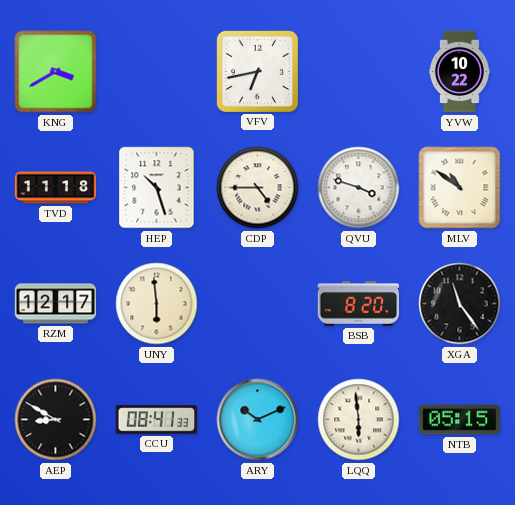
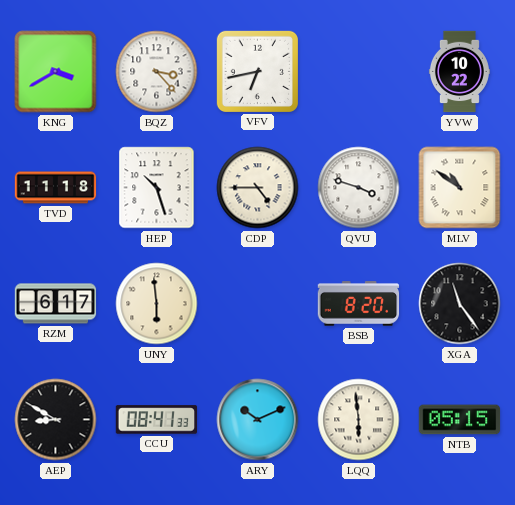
BQZ: none -> 3:23 (157, 72)
RZM: 12:17 -> 6:17 (56, 304)
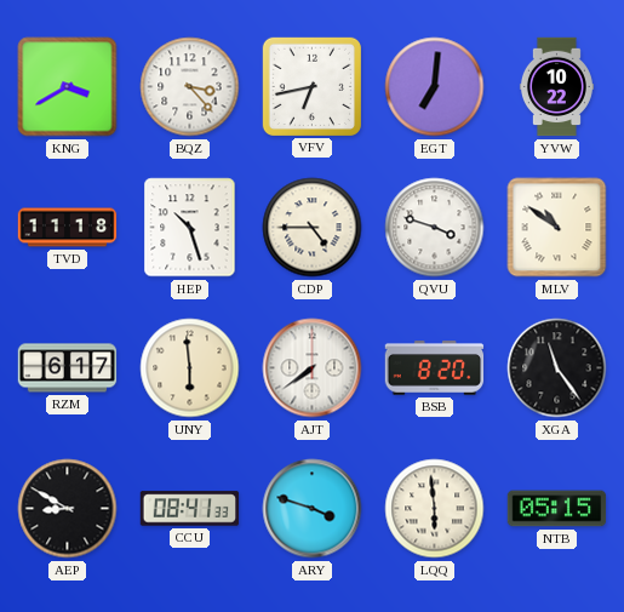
EGT: none -> 7:01 (435, 87)
AJT: none -> 7:39 (313, 368)
ARY: 10:11 -> 3:48 (313, 509)
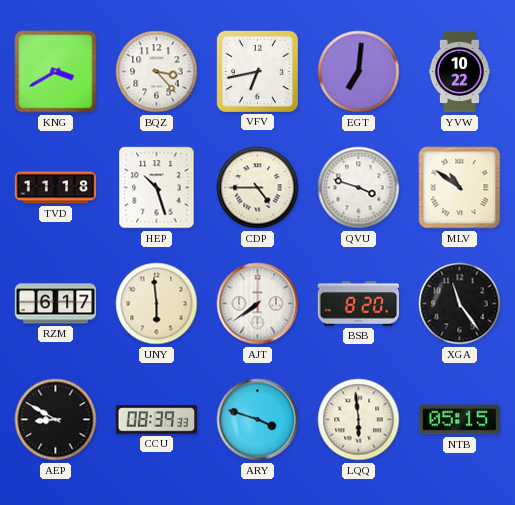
CCU: 08:41 -> 08:39 (157, 420)
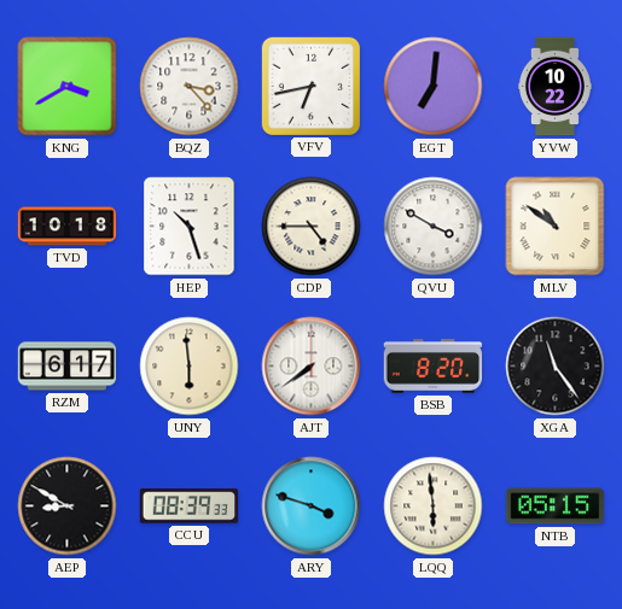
TVD: 11:18 -> 10:18 (68, 227)
QVU: 3:48 -> 3:50 (434, 227)
